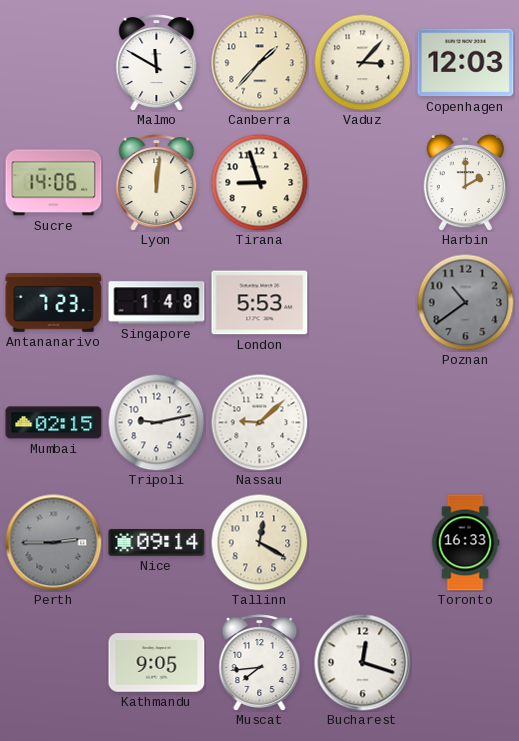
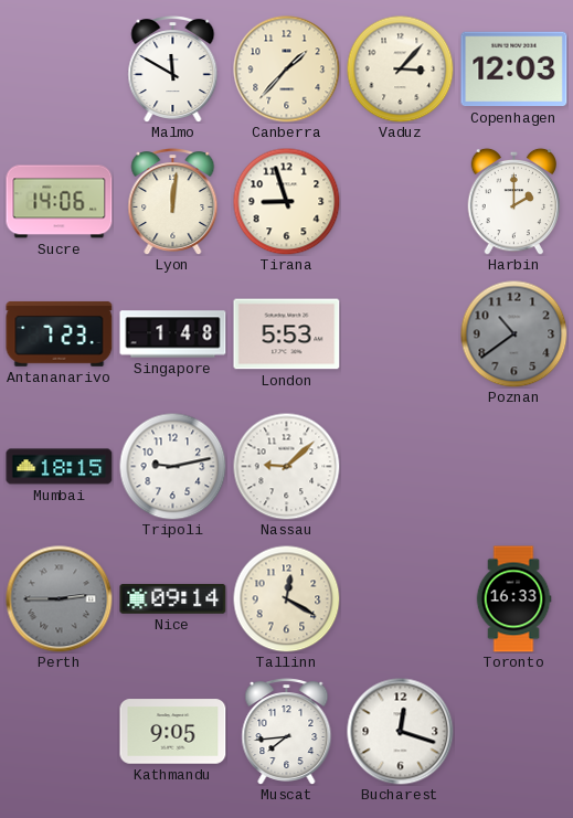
Mumbai: 02:15 -> 18:15 (60, 467)
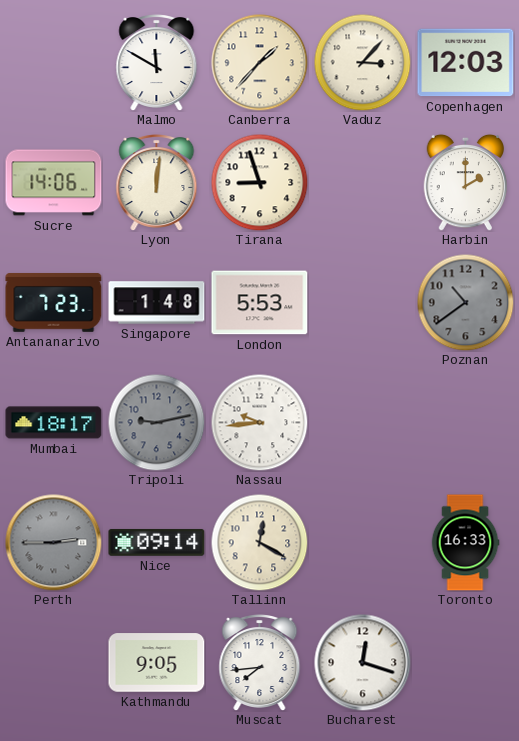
Mumbai: 18:15 -> 18:17 (54, 423)
Tripoli dial: white -> grey (156, 422)
Nassau: 9:08 -> 9:44 (259, 422)
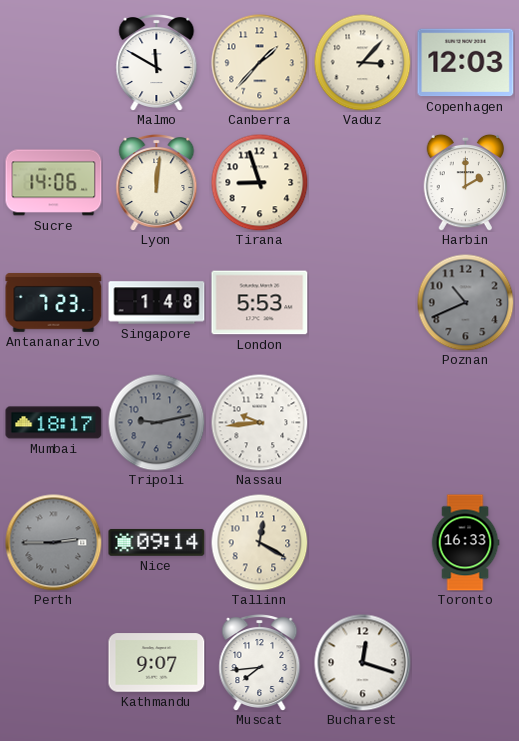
Poznan: 10:39 -> 10:41 (465, 302)
Kathmandu: 9:05 -> 9:07 (157, 663)
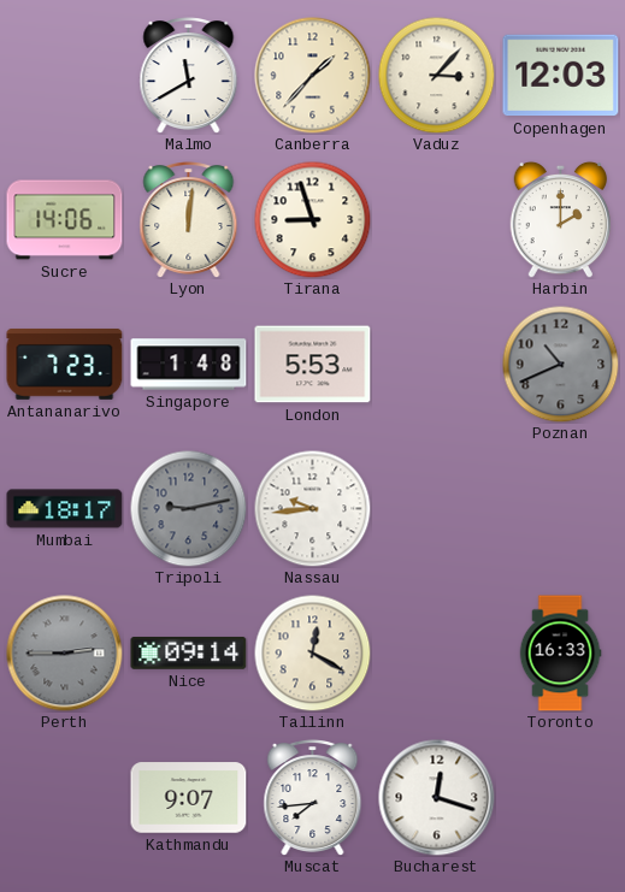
Malmo: 11:50 -> 11:40 (189, 76)
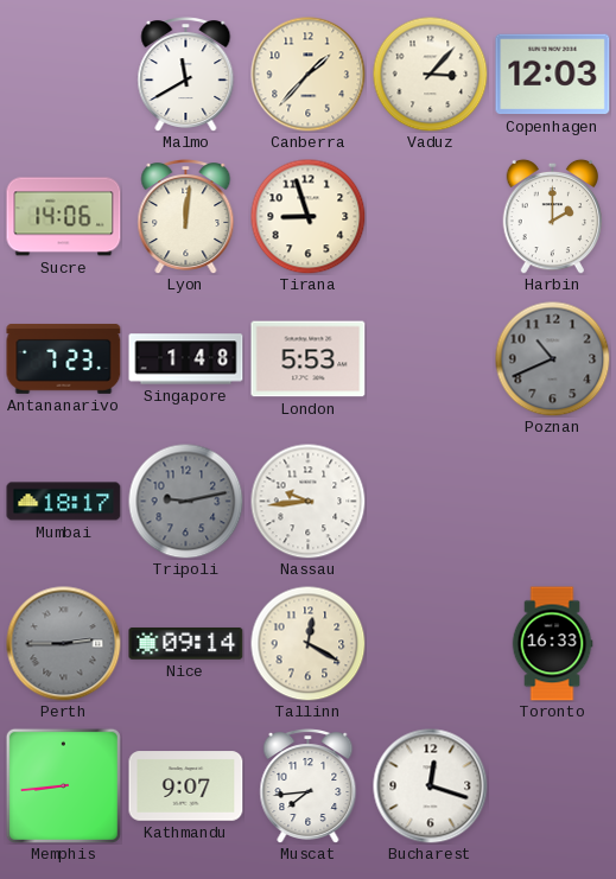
Memphis: none -> 8:44 (63, 785)
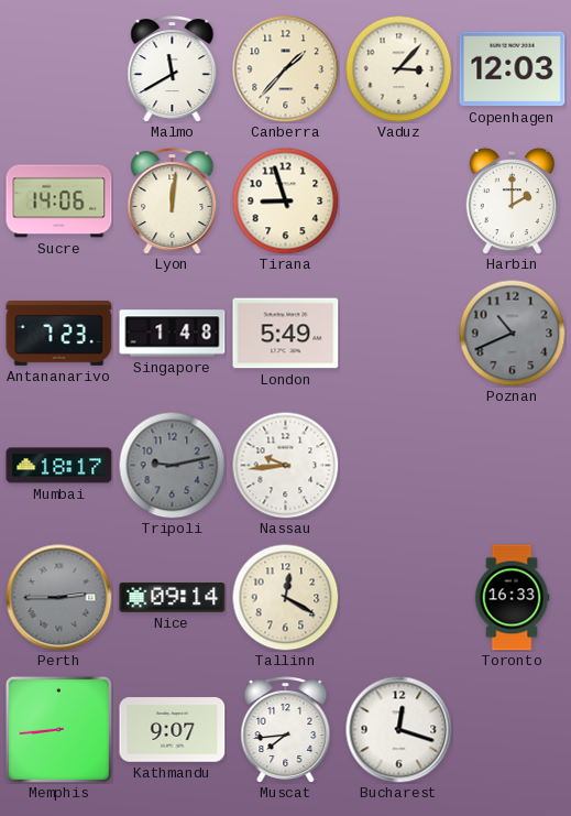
London: 5:53 -> 5:49 (286, 334)
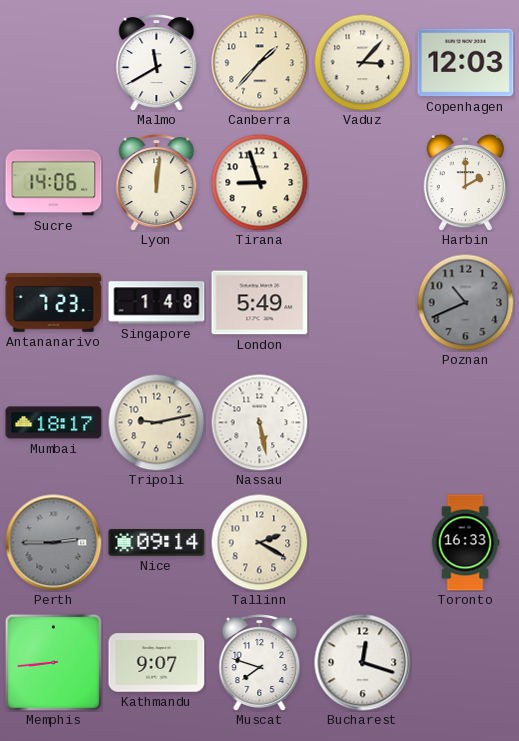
Tripoli dial: grey -> cream (156, 422)
Nassau: 9:44 -> 5:28 (259, 422)
Tallinn: 12:20 -> 2:20 (259, 542)
Muscat: 7:44 -> 7:48 (260, 663)
